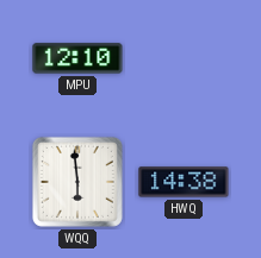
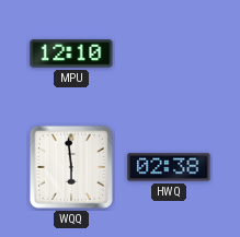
HWQ: 14:38 -> 02:38 (169, 167)
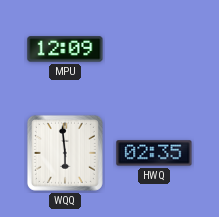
MPU: 12:10 -> 12:09 (65, 49)
HWQ: 02:38 -> 02:35 (154, 153)
